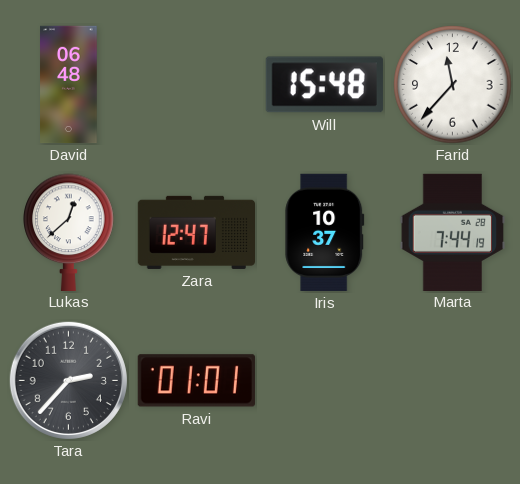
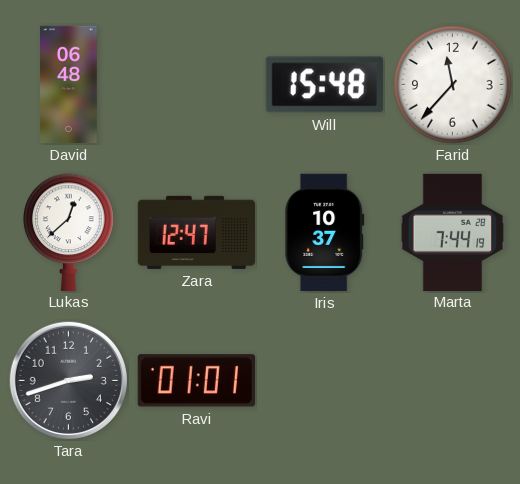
Tara: 2:37 -> 2:42 (68, 380)
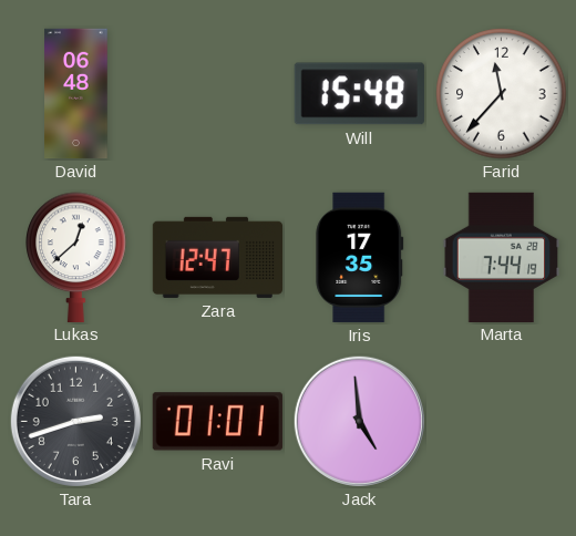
Iris: 10:37 -> 17:35 (360, 257)
Jack: none -> 4:59 (359, 421)
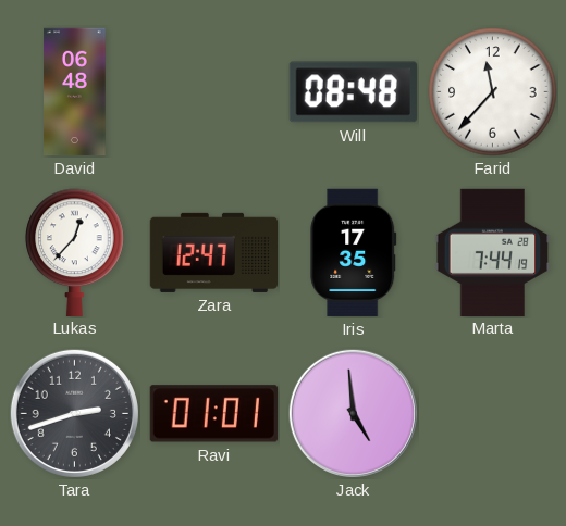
Will: 15:48 -> 08:48 (353, 92)
Lukas: 12:38 -> 12:37 (75, 252)
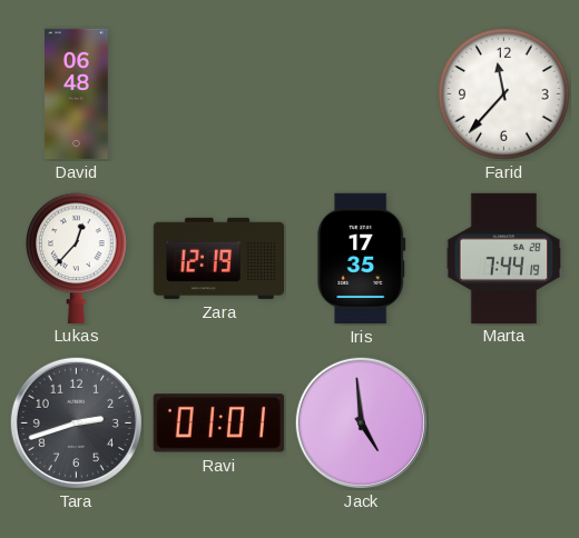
Will: 08:48 -> none (353, 92)
Zara: 12:47 -> 12:19 (219, 258)
